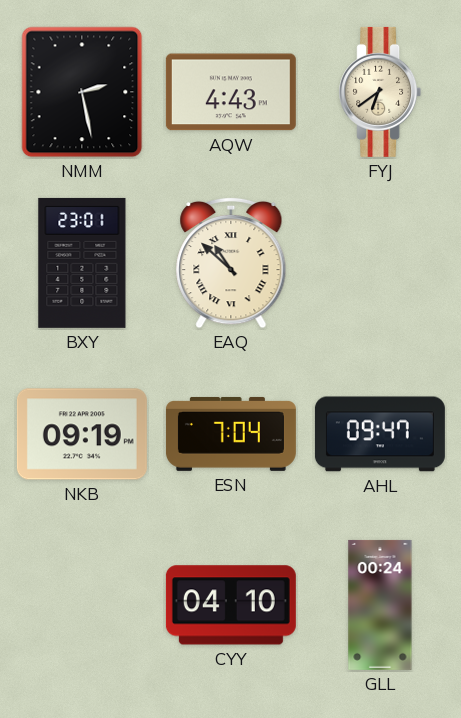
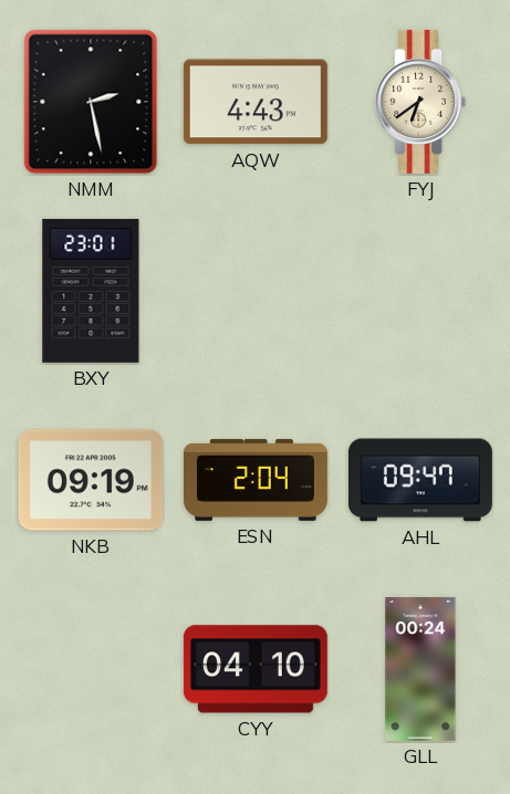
EAQ: 10:52 -> none (231, 263)
ESN: 7:04 -> 2:04 (256, 480)
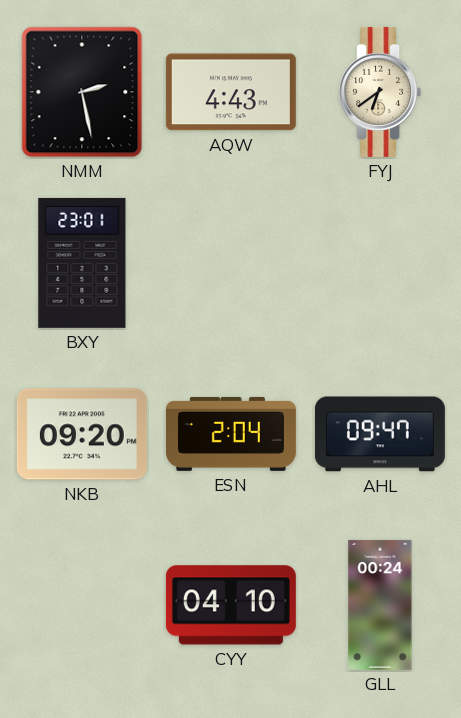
NKB: 09:19 -> 09:20 (82, 434)
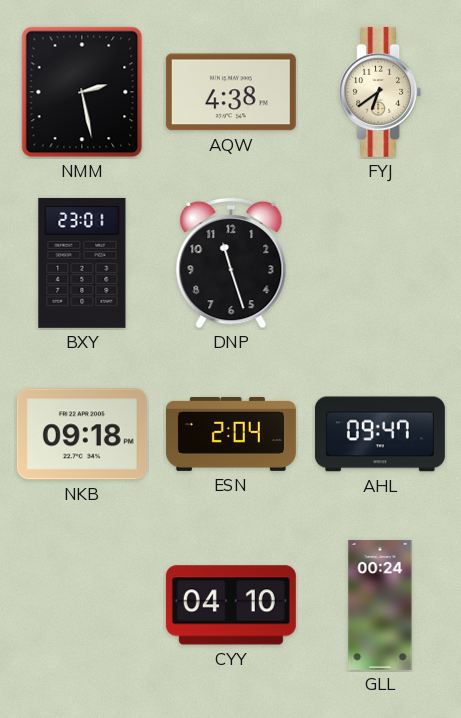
AQW: 4:43 -> 4:38 (231, 92)
DNP: none -> 11:27 (231, 263)
NKB: 09:20 -> 09:18 (82, 434)
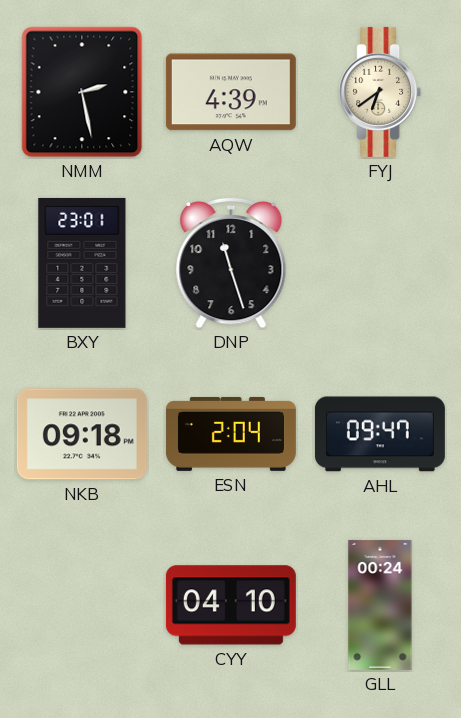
AQW: 4:38 -> 4:39 (231, 92)
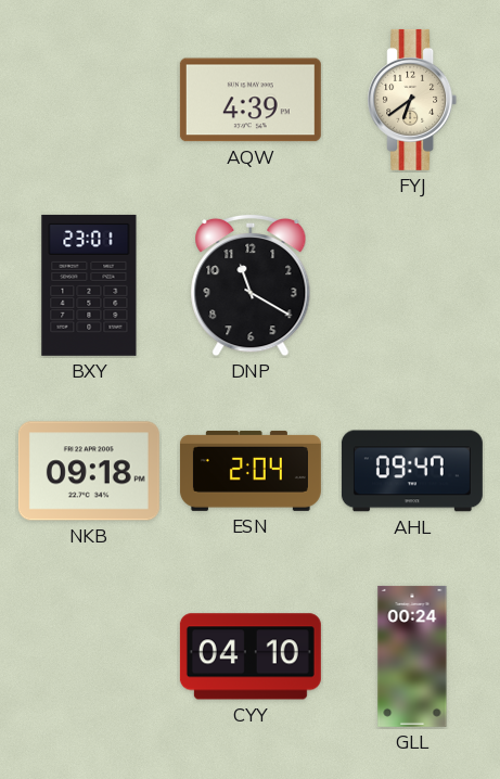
NMM: 2:28 -> none (82, 92)
DNP: 11:27 -> 11:20 (251, 285)
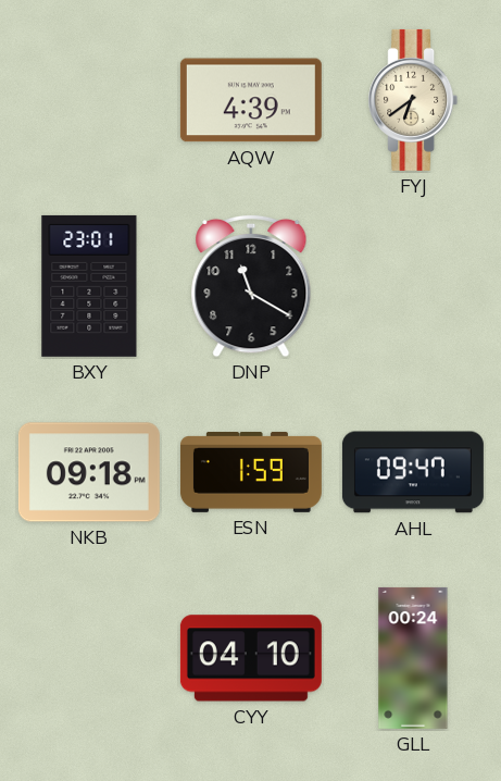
ESN: 2:04 -> 1:59 (251, 472)
